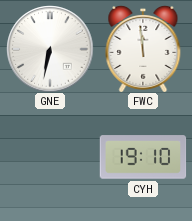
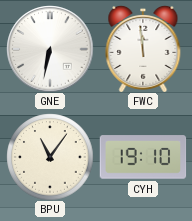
BPU: none -> 11:06 (50, 157)
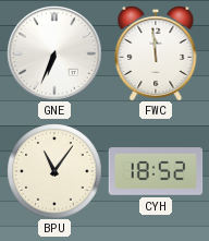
GNE: 6:32 -> 6:34 (54, 53)
CYH: 19:10 -> 18:52 (156, 171)
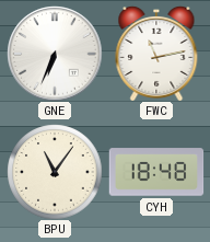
FWC: 11:59 -> 11:13 (156, 54)
CYH: 18:52 -> 18:48 (156, 172)
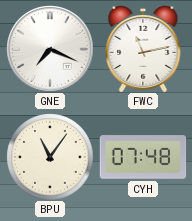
GNE: 6:34 -> 7:19 (50, 49)
CYH: 18:48 -> 07:48 (143, 157)
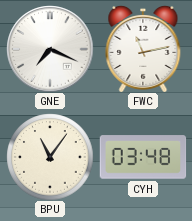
CYH: 07:48 -> 03:48 (143, 157)
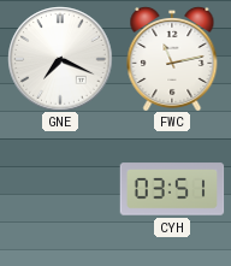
BPU: 11:06 -> none (50, 157)
CYH: 03:48 -> 03:51 (172, 189)
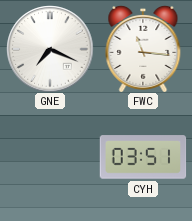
FWC: 11:13 -> 11:16 (143, 49)
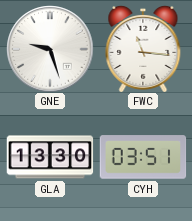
GNE: 7:19 -> 9:27 (50, 49)
GLA: none -> 13:30 (50, 157)
